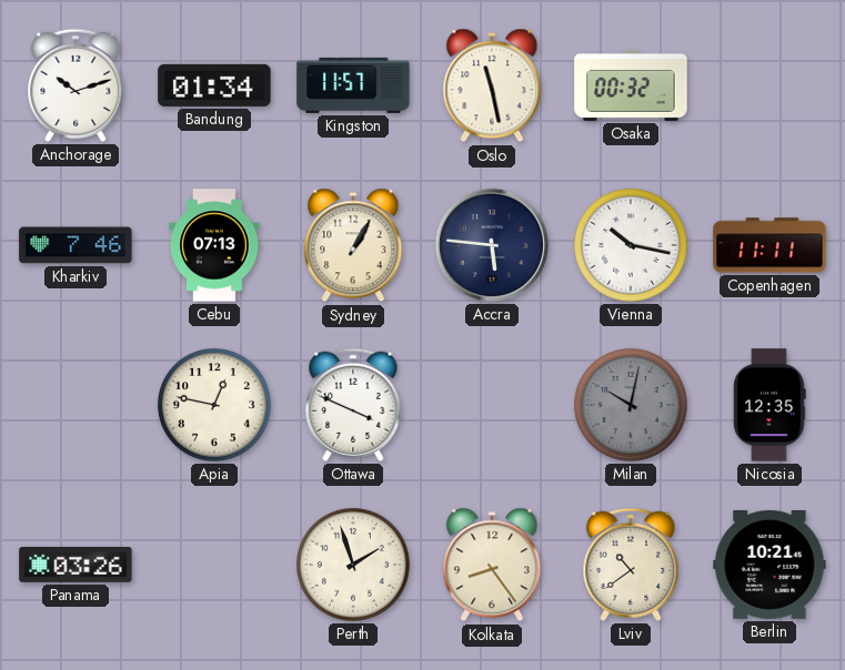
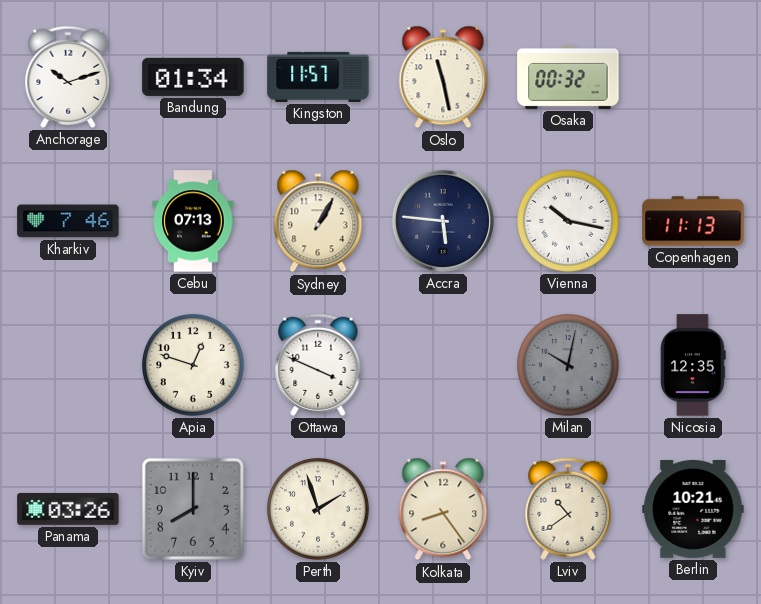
Copenhagen: 11:11 -> 11:13 (693, 221)
Apia: 12:47 -> 12:48 (193, 365)
Kyiv: none -> 8:00 (193, 509)
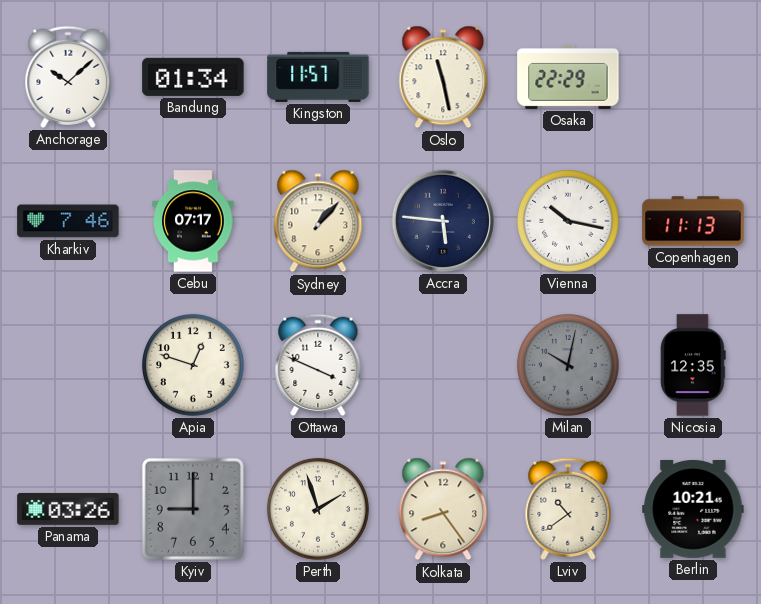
Anchorage: 10:12 -> 10:08 (68, 77)
Osaka: 00:32 -> 22:29 (568, 77)
Cebu: 07:13 -> 07:17 (193, 221)
Sydney: 1:05 -> 1:07 (318, 221)
Kyiv: 8:00 -> 9:00 (193, 509)
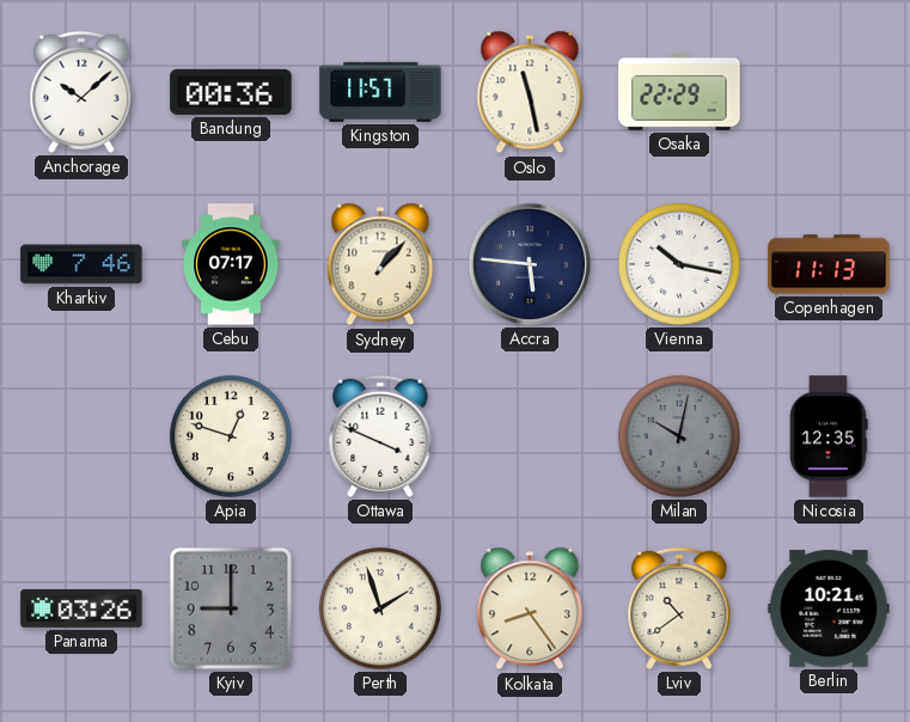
Bandung: 01:34 -> 00:36 (231, 92)
